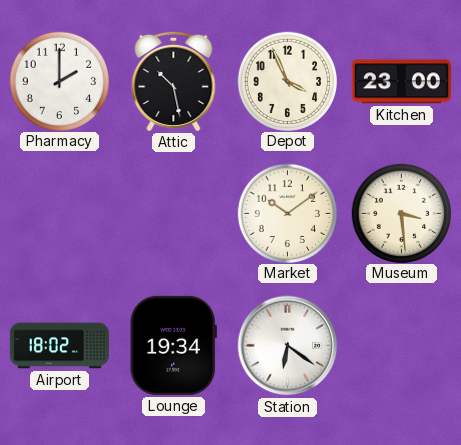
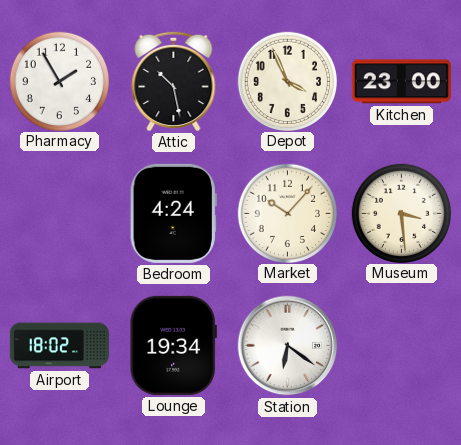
Pharmacy: 2:00 -> 1:55 (59, 81)
Bedroom: none -> 4:24 (173, 213)
Market: 10:09 -> 10:07 (287, 213)
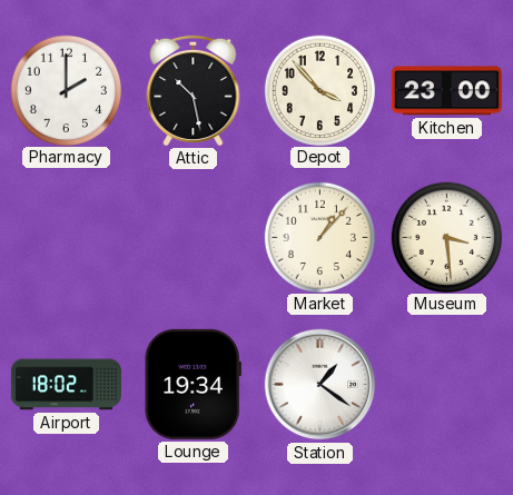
Pharmacy: 1:55 -> 2:00 (66, 90)
Depot: 3:56 -> 3:53 (319, 90)
Bedroom: 4:24 -> none (173, 213)
Market: 10:07 -> 1:07 (319, 237)
Station: 6:21 -> 1:21 (320, 385)
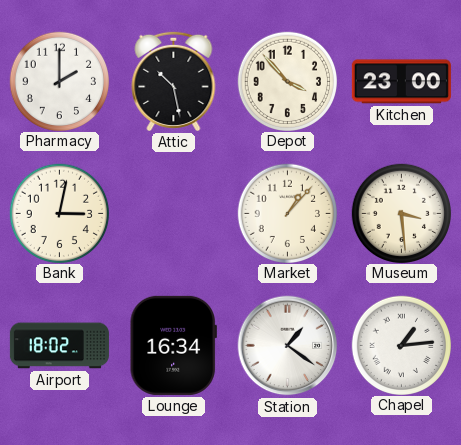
Bank: none -> 3:02 (59, 213)
Lounge: 19:34 -> 16:34 (173, 345)
Chapel: none -> 1:14 (401, 345)
